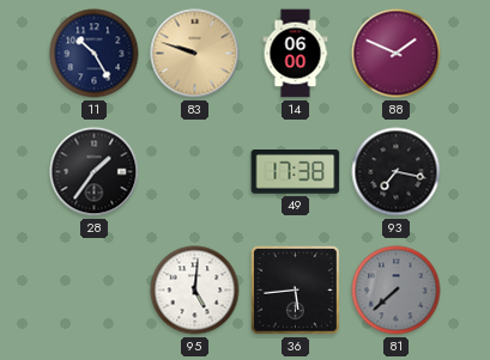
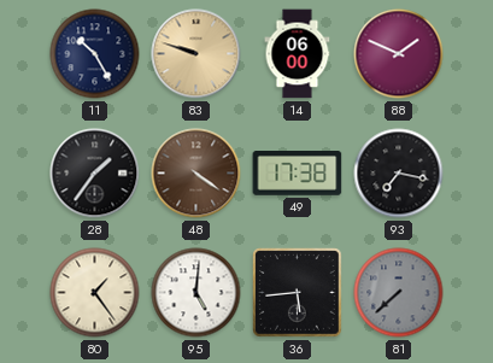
48: none -> 4:21 (196, 174)
80: none -> 1:24 (95, 293)
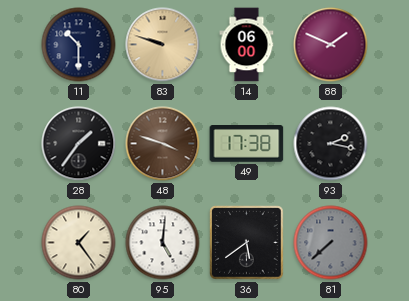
11: 10:25 -> 10:30 (79, 45)
48: 4:21 -> 3:48 (163, 144)
93: 7:17 -> 2:17 (331, 144)
36: 5:44 -> 5:39 (247, 243)
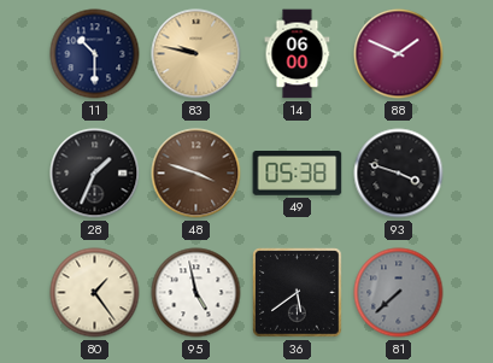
83: 9:48 -> 9:47 (196, 54)
28: 1:36 -> 1:34 (95, 174)
49: 17:38 -> 05:38 (298, 174)
93: 2:17 -> 3:48 (399, 174)
95: 5:01 -> 4:58 (196, 293)
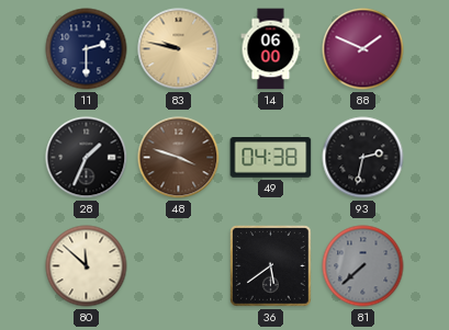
11: 10:30 -> 2:30 (87, 49)
49: 05:38 -> 04:38 (271, 158)
93: 3:48 -> 2:32 (363, 158)
80: 1:24 -> 11:52 (87, 266)
95: 4:58 -> none (196, 293)
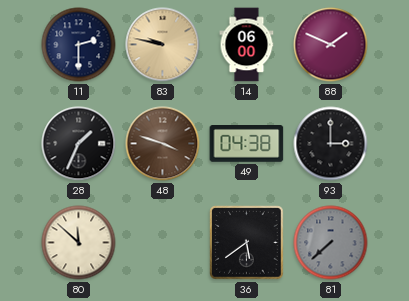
93: 2:32 -> 3:00 (331, 144)
